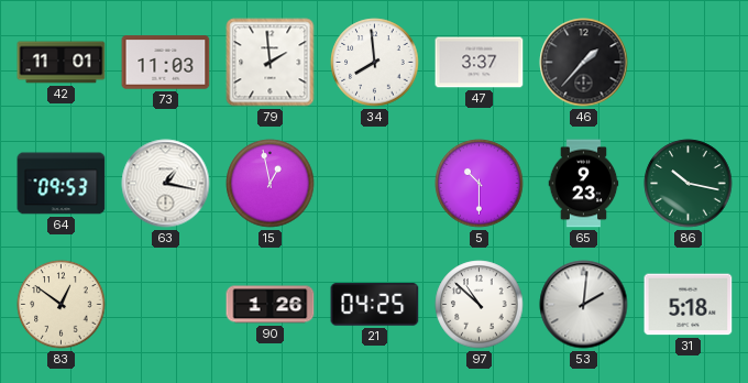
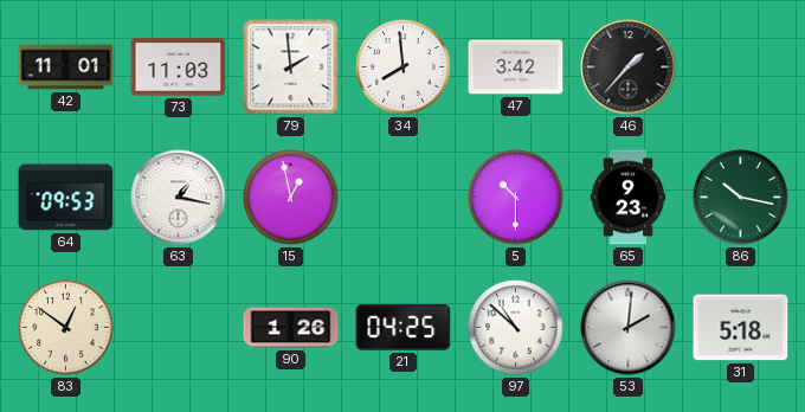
47: 3:37 -> 3:42 (516, 67)
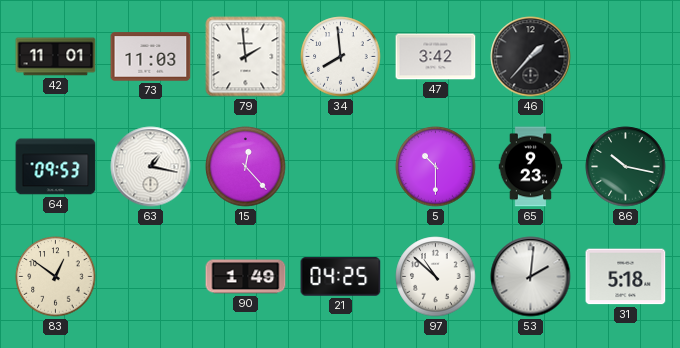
15: 12:58 -> 12:23 (246, 167)
90: 1:26 -> 1:49 (246, 277)
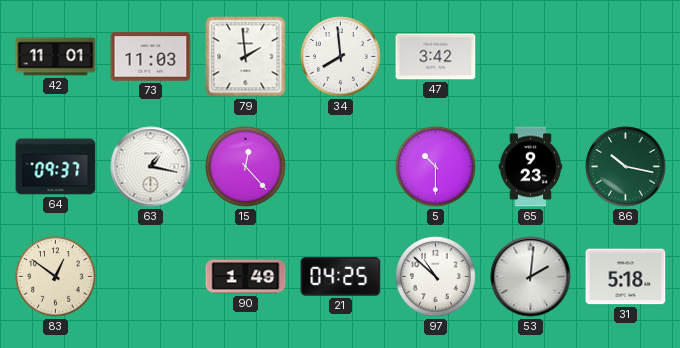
46: 1:37 -> none (531, 57)
64: 09:53 -> 09:37 (56, 167)
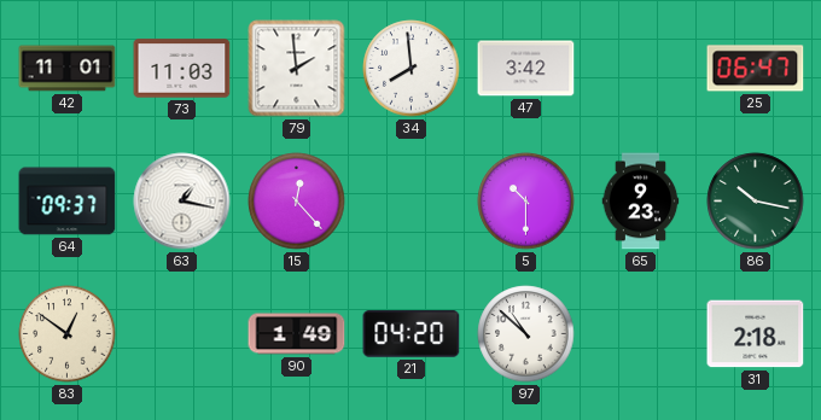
25: none -> 06:47 (756, 69)
21: 04:25 -> 04:20 (412, 334)
53: 2:01 -> none (531, 277)
31: 5:18 -> 2:18 (756, 334)
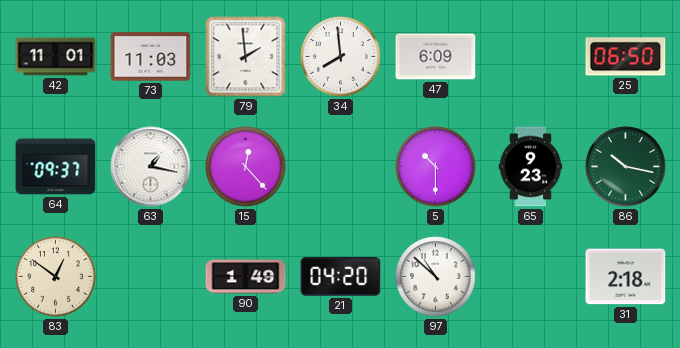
47: 3:42 -> 6:09 (436, 57)
25: 06:47 -> 06:50 (626, 57)
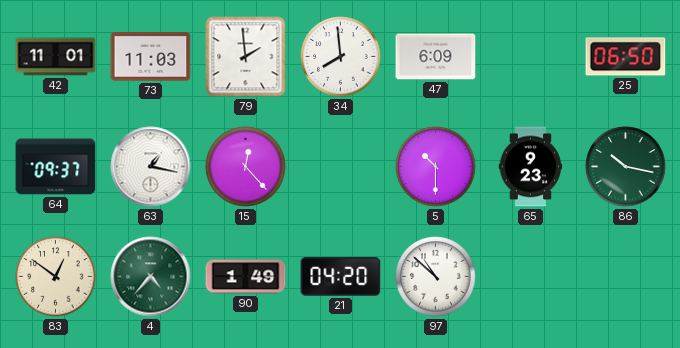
4: none -> 4:37 (151, 277)
31: 2:18 -> none (626, 277)
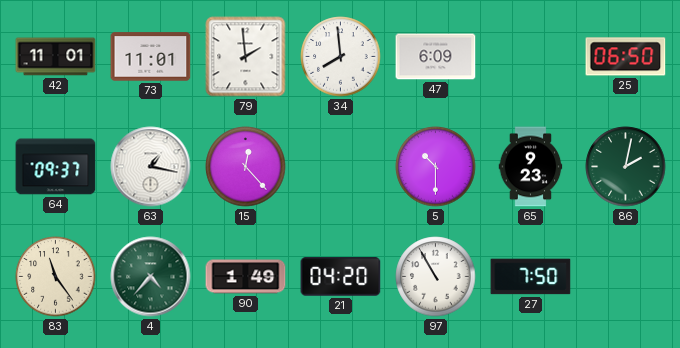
73: 11:03 -> 11:01 (151, 57)
86: 10:17 -> 2:02 (626, 167)
83: 12:51 -> 11:24 (56, 277)
97: 10:52 -> 10:55 (436, 277)
27: none -> 7:50 (531, 277)
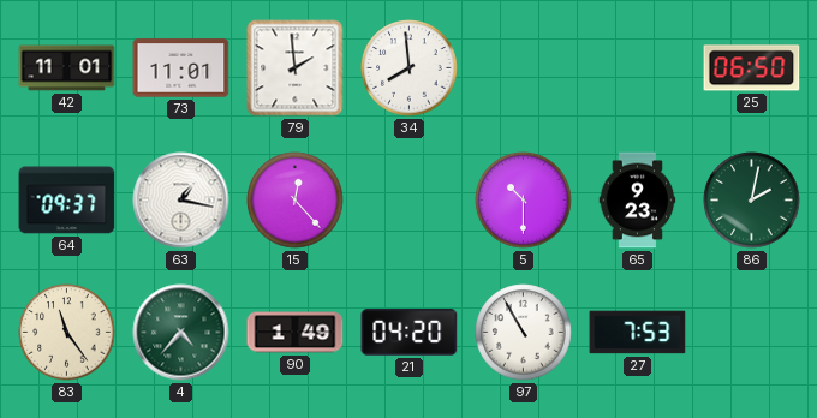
47: 6:09 -> none (436, 57)
27: 7:50 -> 7:53 (638, 333)
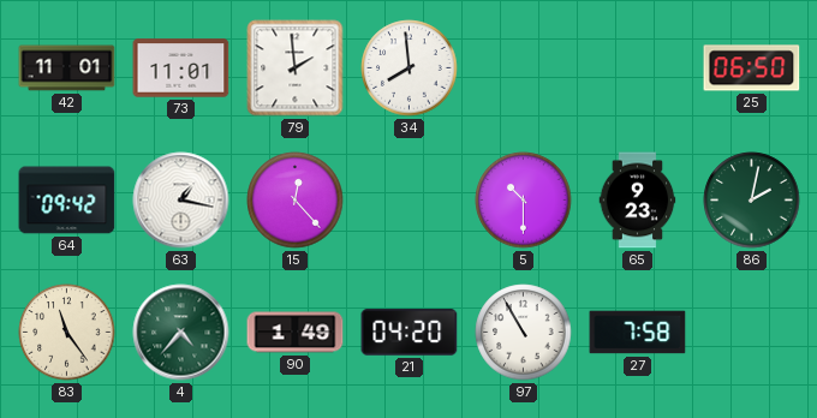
64: 09:37 -> 09:42 (67, 201)
27: 7:53 -> 7:58 (638, 333)
